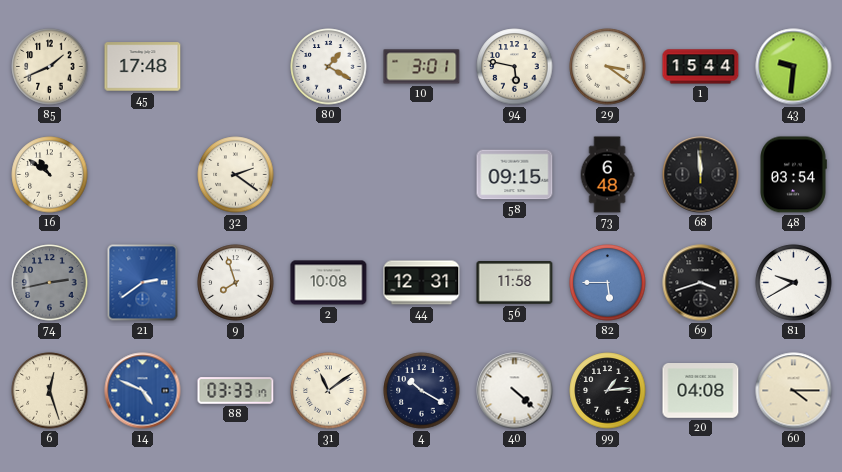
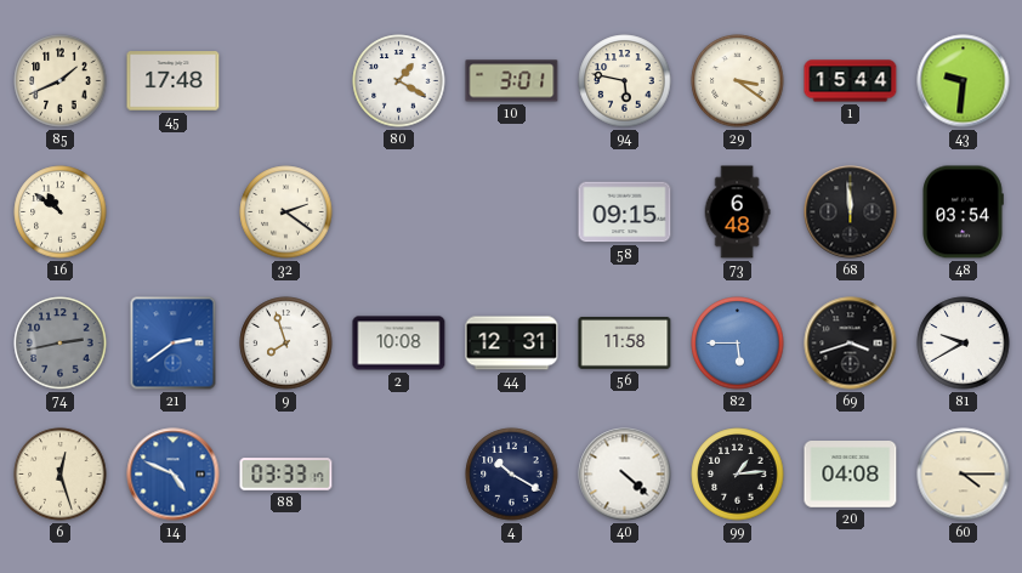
31: 11:09 -> none (329, 391)
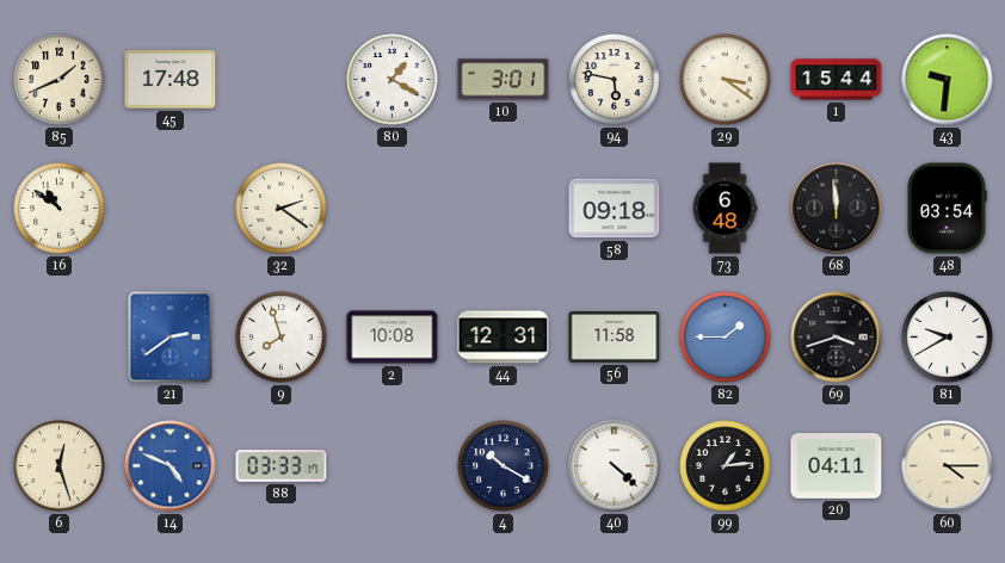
58: 09:15 -> 09:18 (615, 209)
74: 2:43 -> none (61, 344)
82: 5:45 -> 1:45 (726, 338)
20: 04:08 -> 04:11 (837, 466)
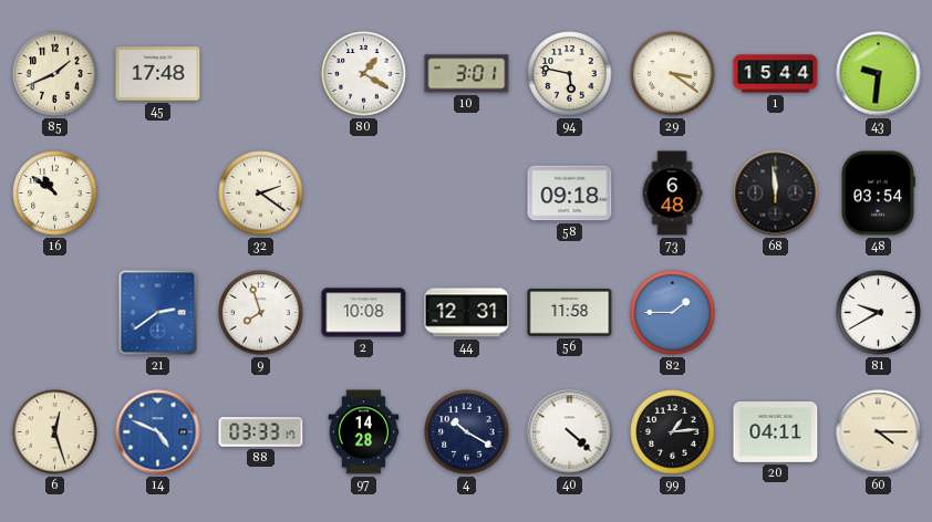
69: 3:42 -> none (837, 338)
97: none -> 14:28 (364, 432)
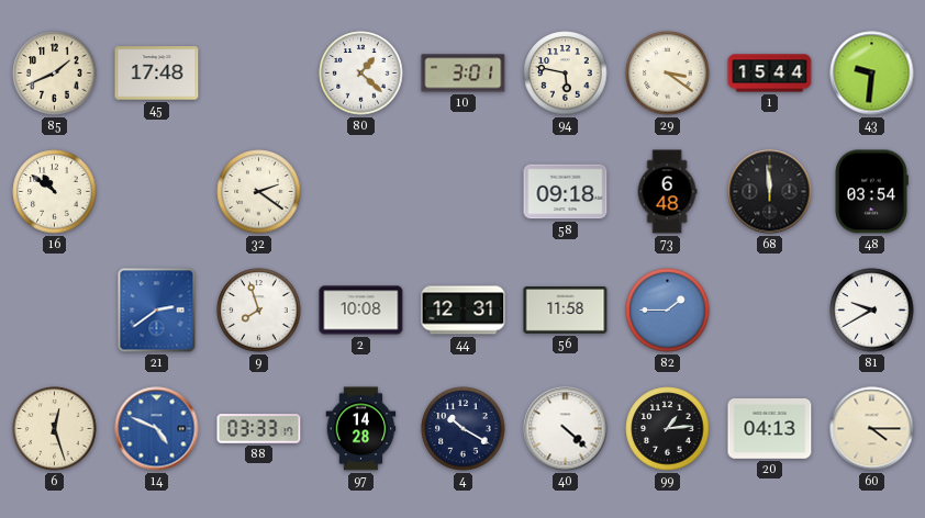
80: 1:20 -> 1:22 (361, 74)
20: 04:11 -> 04:13 (770, 429)
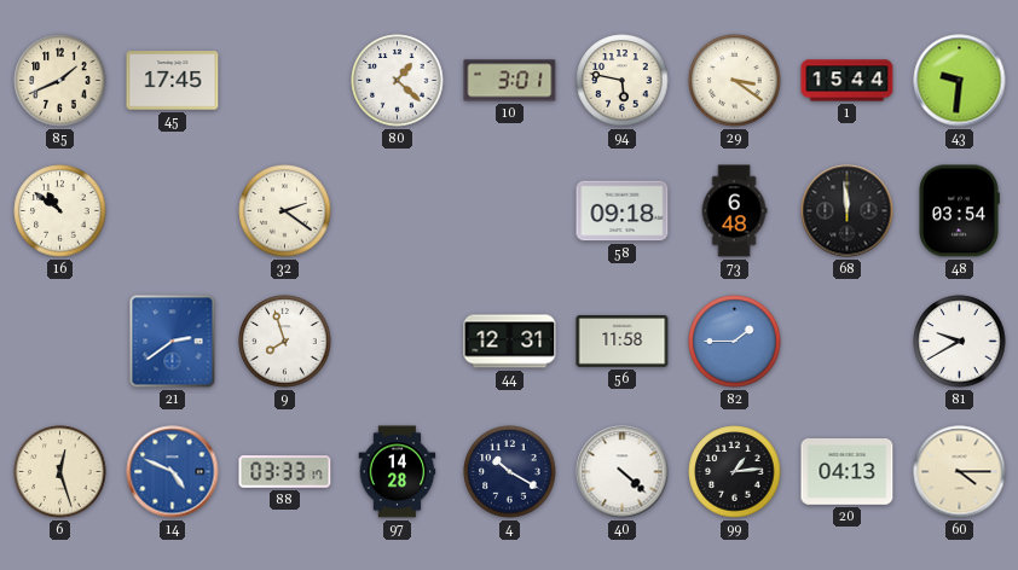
45: 17:48 -> 17:45 (173, 81)
2: 10:08 -> none (361, 311)
